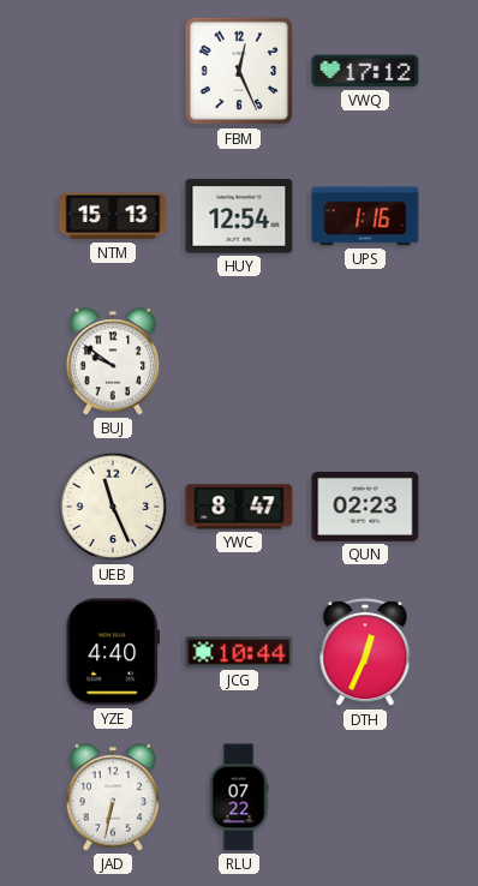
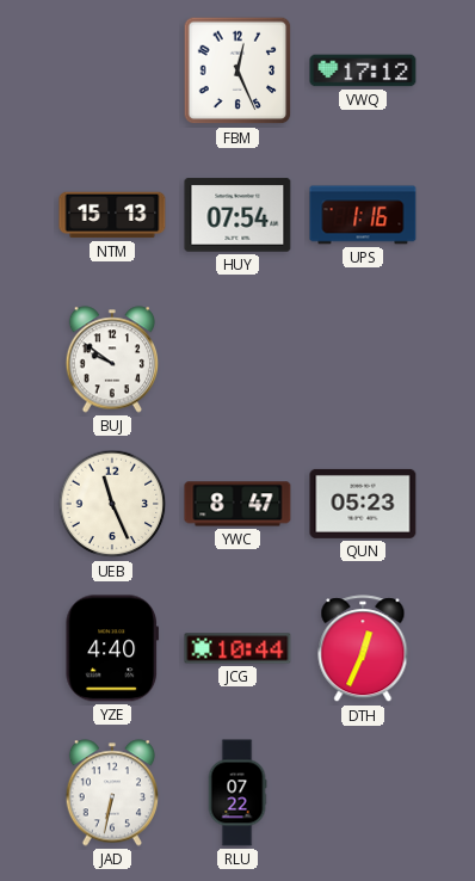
HUY: 12:54 -> 07:54 (237, 215)
QUN: 02:23 -> 05:23 (363, 504)
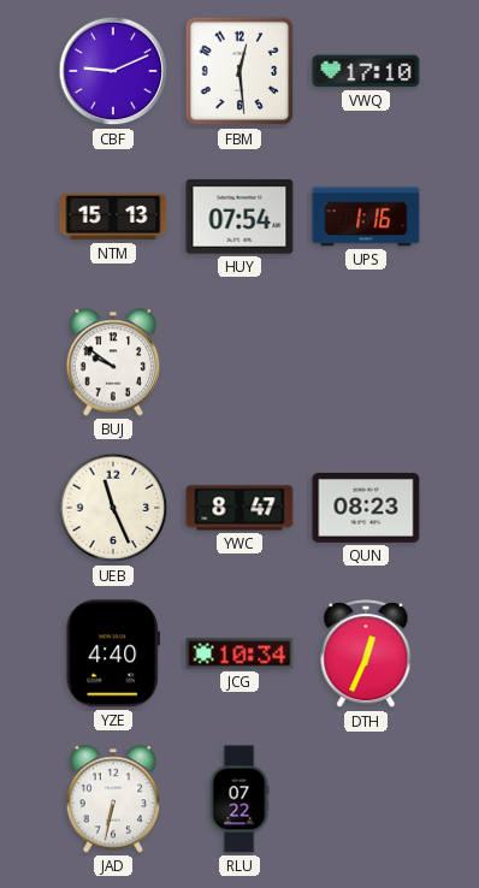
CBF: none -> 9:11 (113, 71)
FBM: 12:26 -> 12:29 (239, 71)
VWQ: 17:12 -> 17:10 (366, 71)
QUN: 05:23 -> 08:23 (366, 508)
JCG: 10:44 -> 10:34 (239, 653)
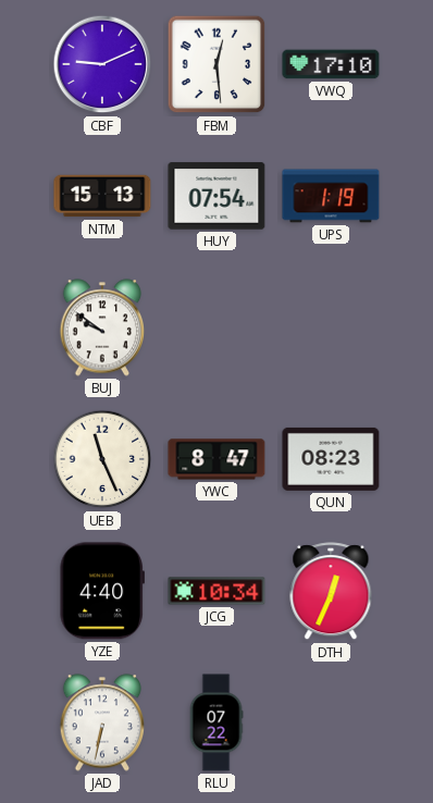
UPS: 1:16 -> 1:19 (331, 196)
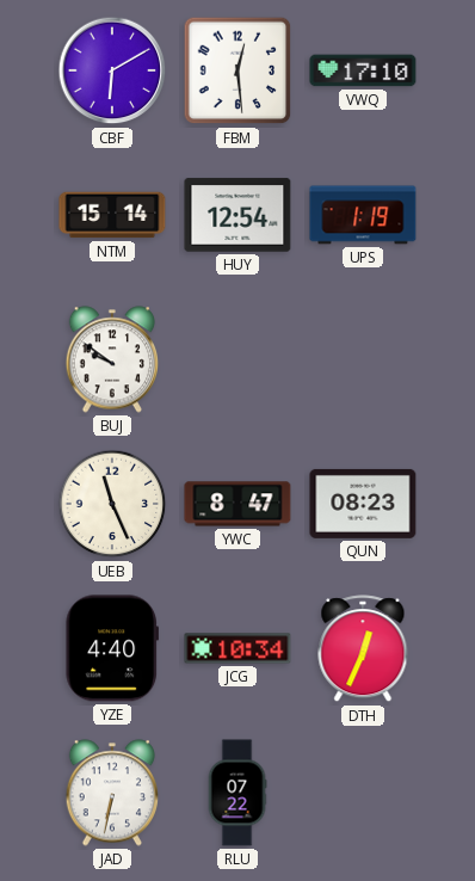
CBF: 9:11 -> 6:10 (112, 70)
NTM: 15:13 -> 15:14 (112, 215)
HUY: 07:54 -> 12:54 (237, 215)
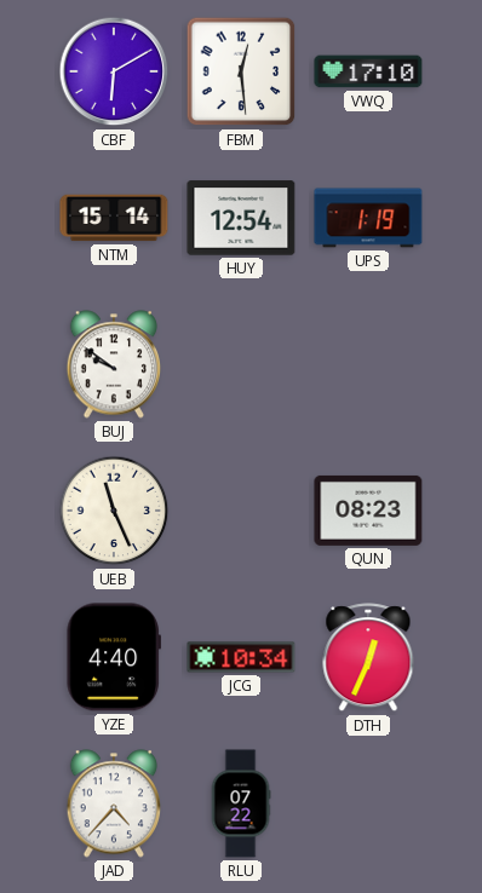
YWC: 8:47 -> none (237, 504)
JAD: 6:32 -> 4:37 (113, 803)
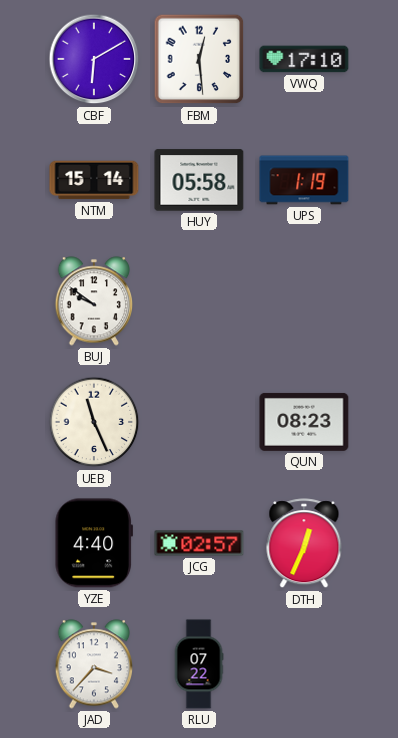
HUY: 12:54 -> 05:58 (199, 180)
JCG: 10:34 -> 02:57 (199, 543)
JAD: 4:37 -> 3:37 (93, 664)
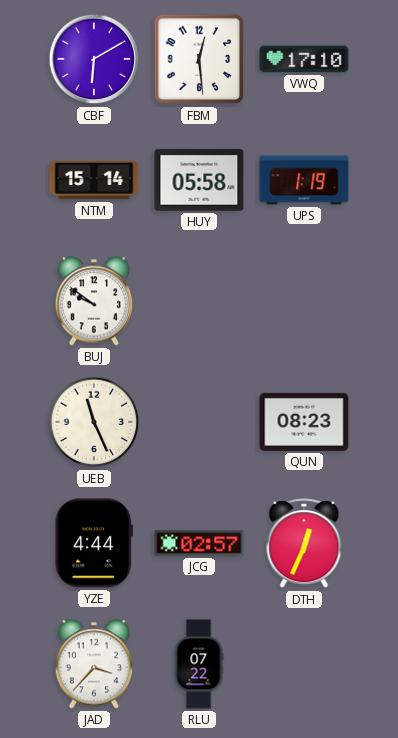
YZE: 4:40 -> 4:44 (93, 543)
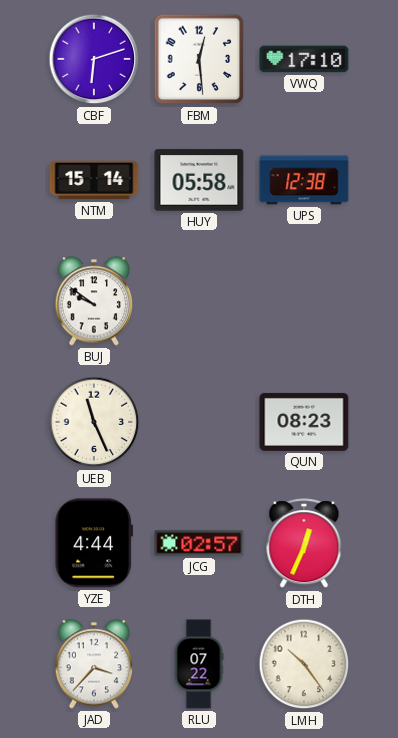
CBF: 6:10 -> 6:12 (94, 59)
UPS: 1:19 -> 12:38 (304, 180)
LMH: none -> 10:24 (304, 664)
